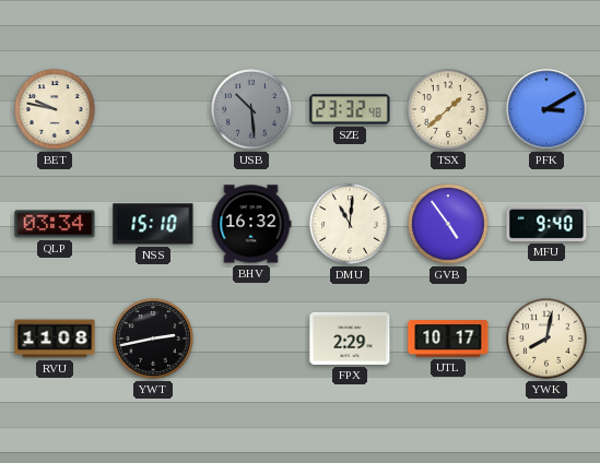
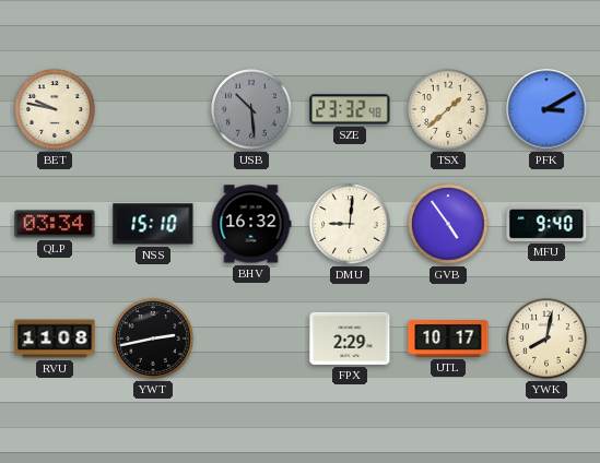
DMU: 11:01 -> 9:01 (350, 224)
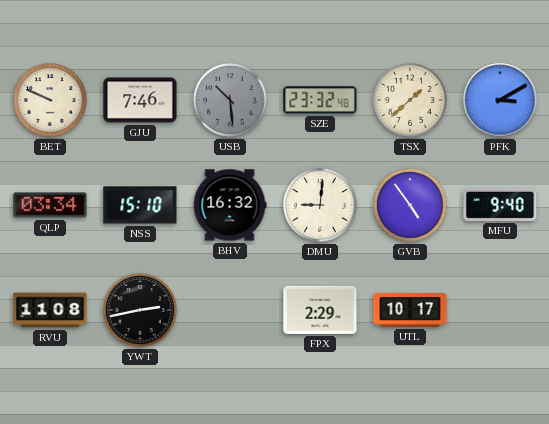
BET: 9:47 -> 9:49 (50, 100)
GJU: none -> 7:46 (140, 100)
YWK: 8:02 -> none (546, 339)
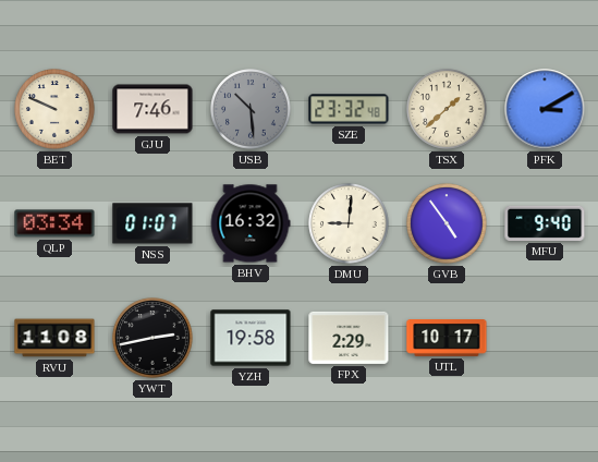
NSS: 15:10 -> 01:07 (152, 223)
YZH: none -> 19:58 (251, 338)
